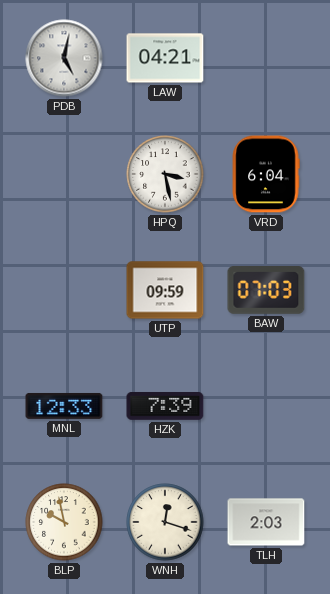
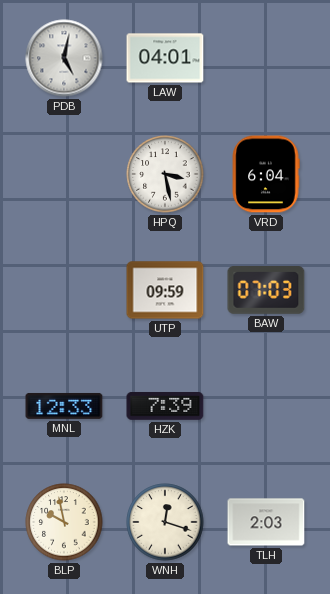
LAW: 04:21 -> 04:01 (165, 58)
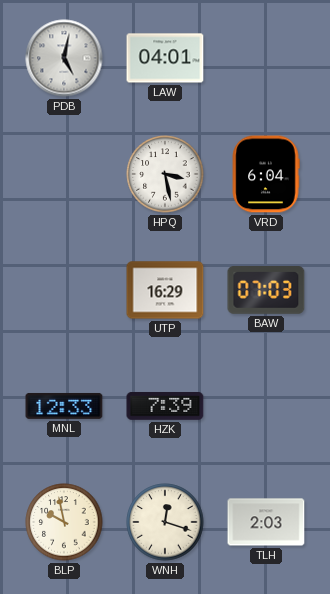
UTP: 09:59 -> 16:29 (165, 290)
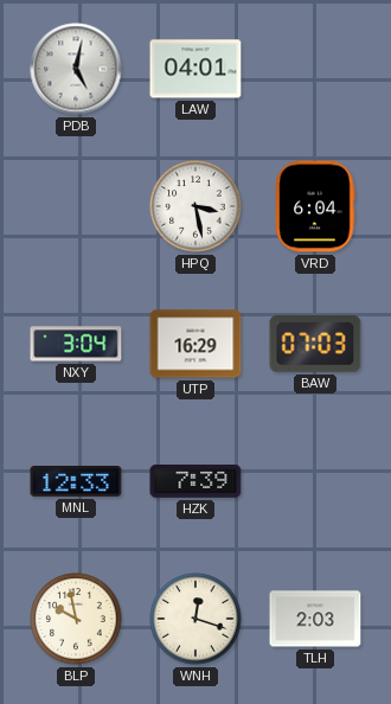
NXY: none -> 3:04 (76, 344)
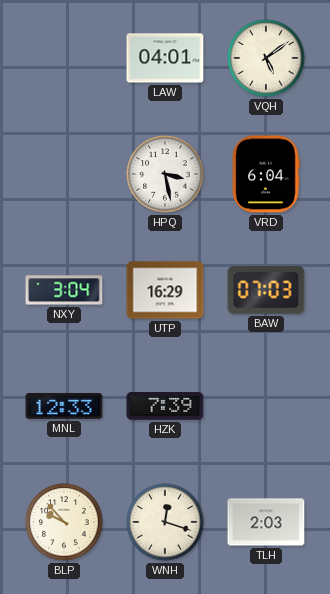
PDB: 5:02 -> none (76, 69)
VQH: none -> 5:09 (266, 58)
BLP: 9:58 -> 9:53 (64, 522)
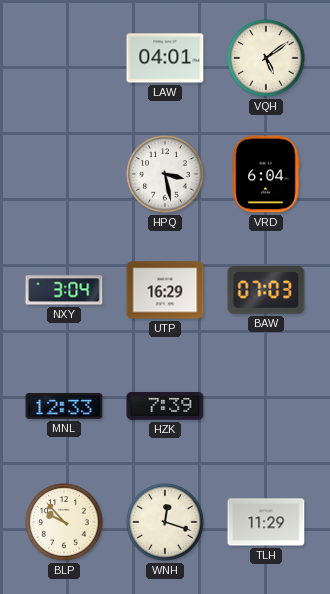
TLH: 2:03 -> 11:29 (266, 522)
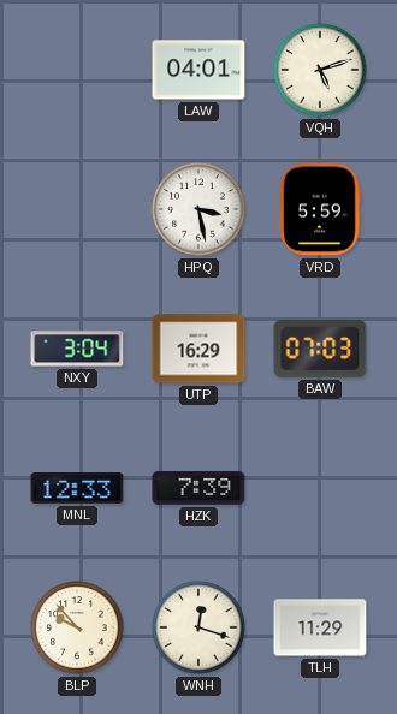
VQH: 5:09 -> 5:12 (320, 70)
VRD: 6:04 -> 5:59 (320, 209)
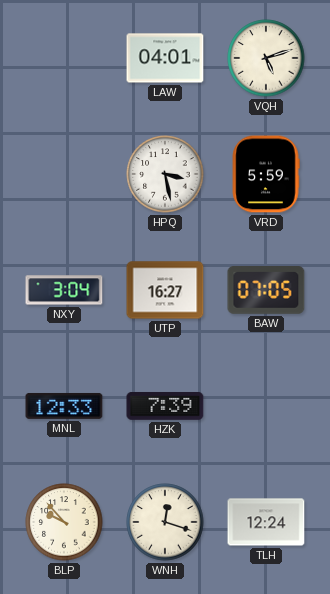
UTP: 16:29 -> 16:27 (165, 290)
BAW: 07:03 -> 07:05 (266, 291)
TLH: 11:29 -> 12:24 (266, 522)
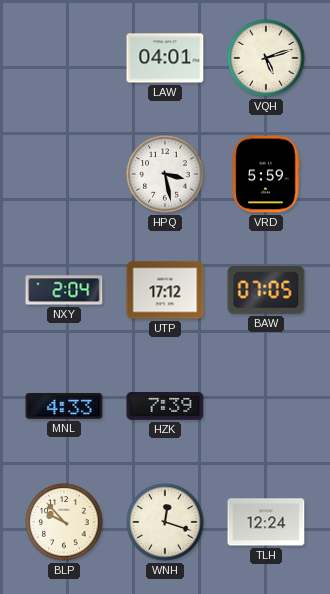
NXY: 3:04 -> 2:04 (64, 290)
UTP: 16:27 -> 17:12 (165, 290)
MNL: 12:33 -> 4:33 (64, 406)
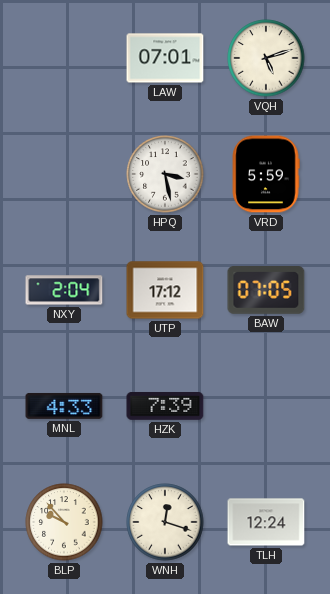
LAW: 04:01 -> 07:01 (165, 58)
